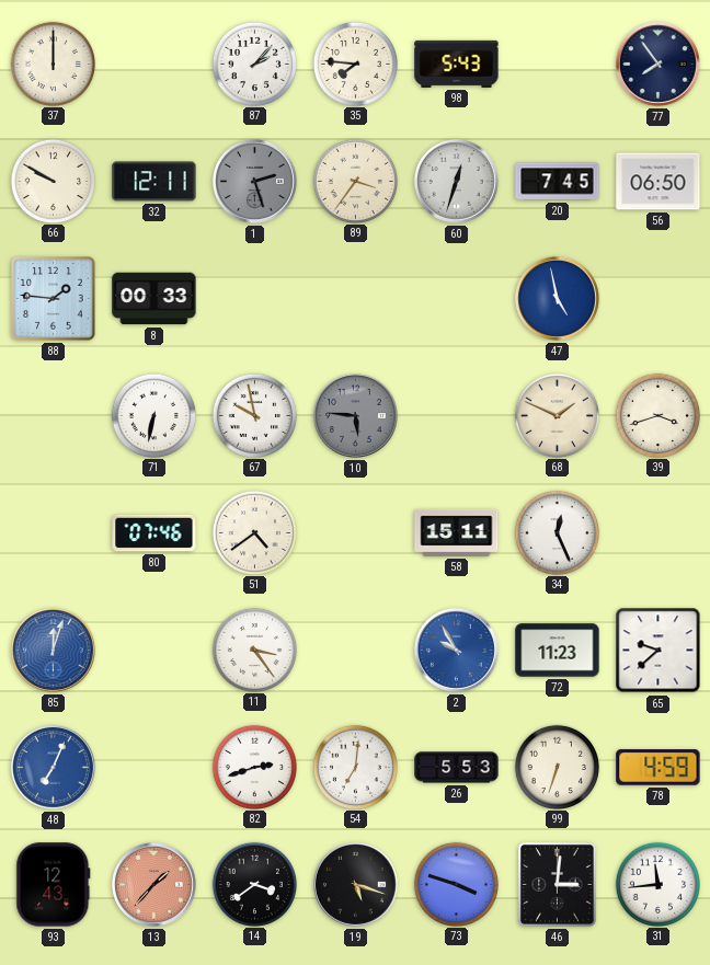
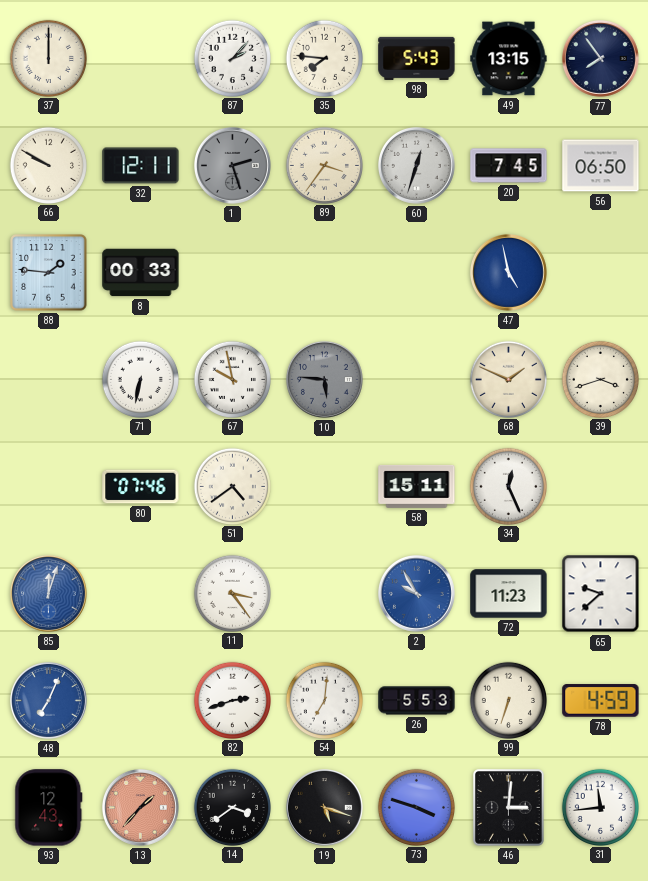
49: none -> 13:15 (509, 59)
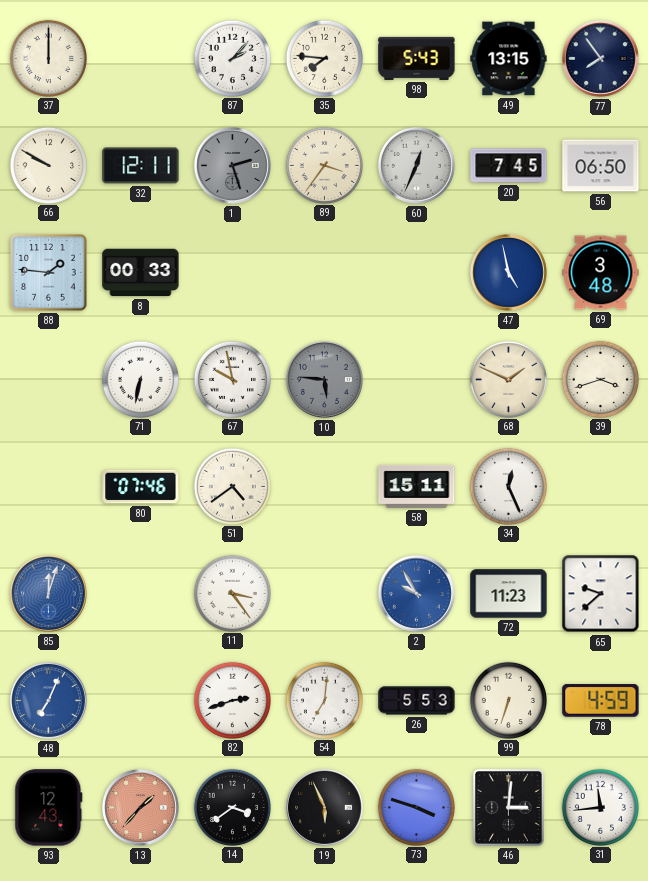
60: 12:33 -> 12:34 (416, 165)
69: none -> 3:48 (601, 273)
19: 5:18 -> 5:56 (324, 807)
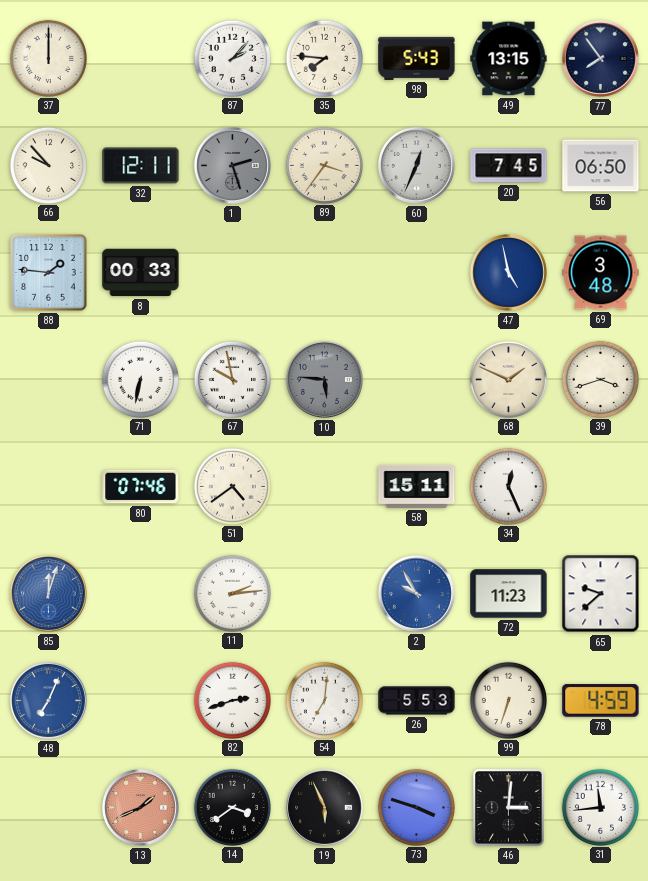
66: 9:50 -> 9:53 (48, 165)
11: 3:24 -> 2:14 (232, 593)
93: 12:43 -> none (49, 808)
13: 1:37 -> 1:41 (140, 807)
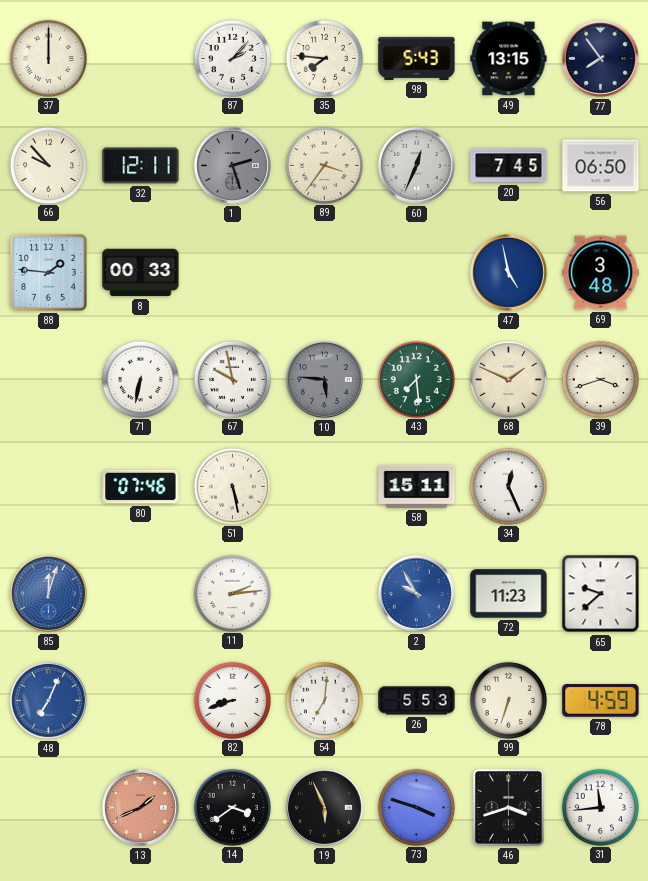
43: none -> 7:29 (416, 379)
51: 4:39 -> 5:28 (232, 486)
82: 2:42 -> 8:42 (232, 700)
46: 3:01 -> 3:42 (508, 807)
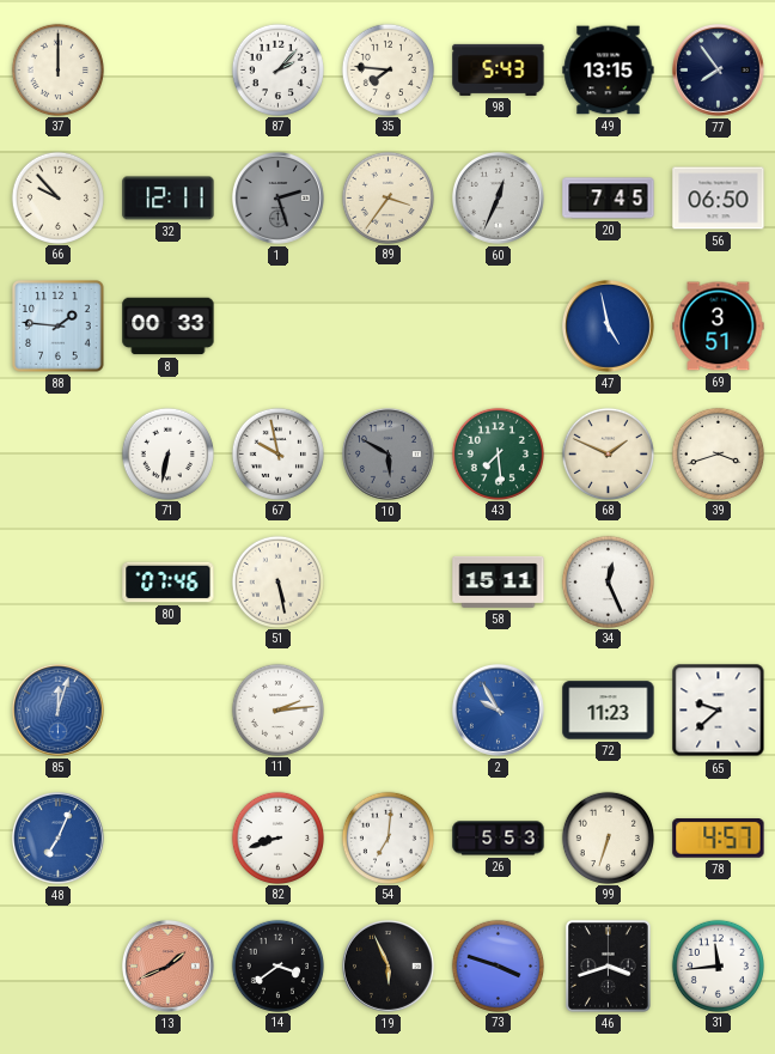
69: 3:48 -> 3:51 (719, 327)
10: 5:46 -> 5:50 (388, 453)
78: 4:59 -> 4:57 (719, 839)
